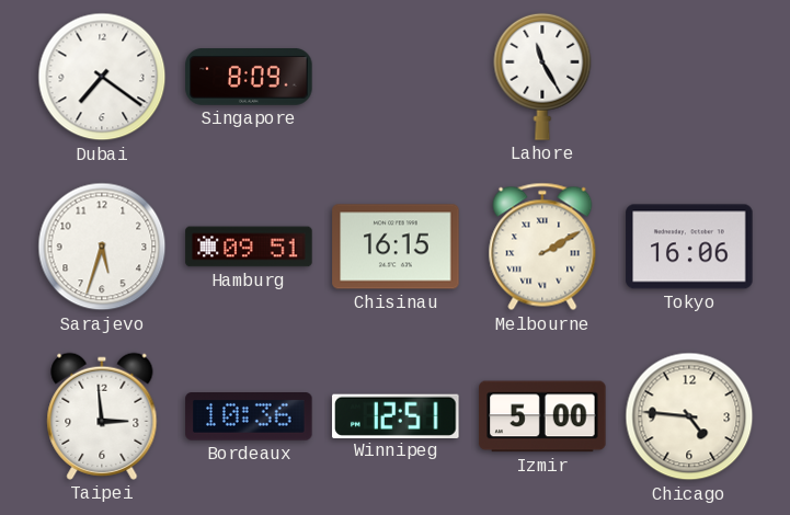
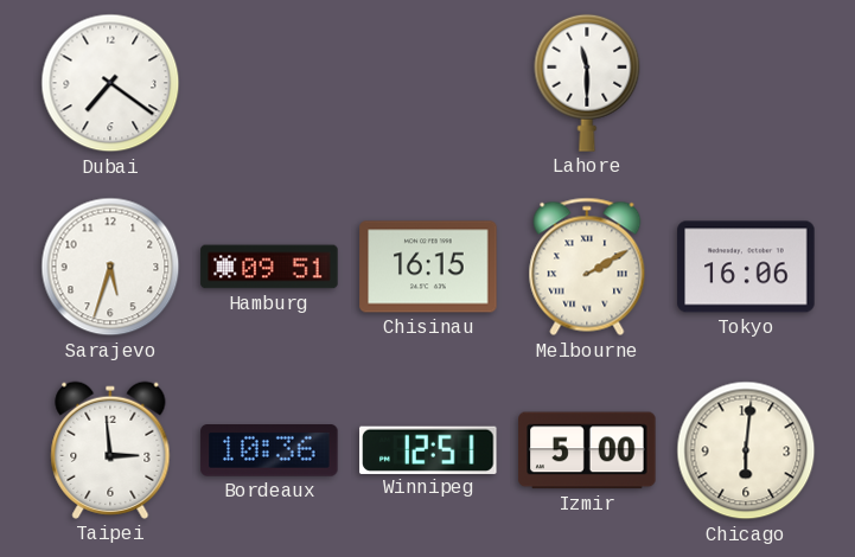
Singapore: 8:09 -> none (249, 78)
Lahore: 11:25 -> 11:30 (587, 83)
Chicago: 4:46 -> 6:01 (746, 450)
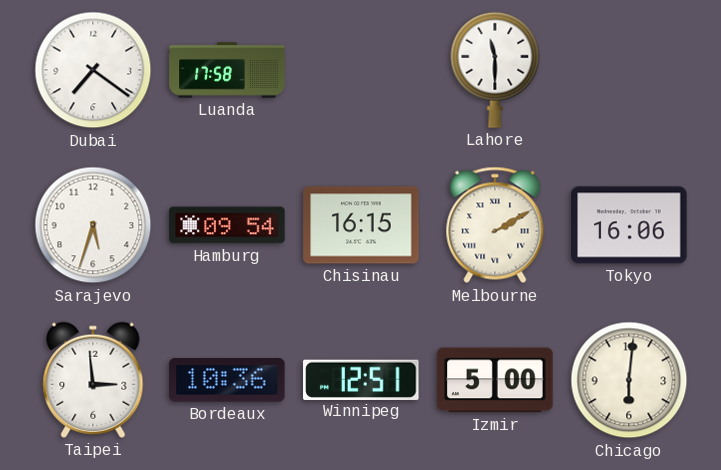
Luanda: none -> 17:58 (227, 70)
Hamburg: 09:51 -> 09:54 (227, 225)
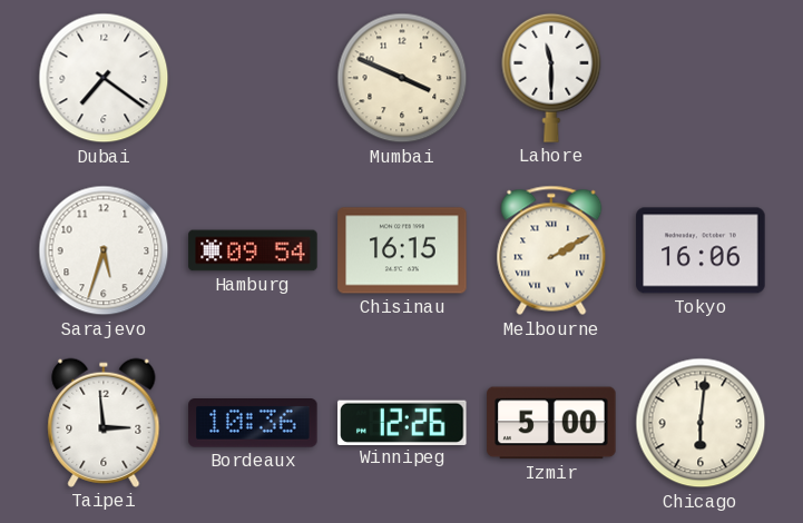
Luanda: 17:58 -> none (227, 70)
Mumbai: none -> 3:49 (402, 78)
Winnipeg: 12:51 -> 12:26 (402, 422)
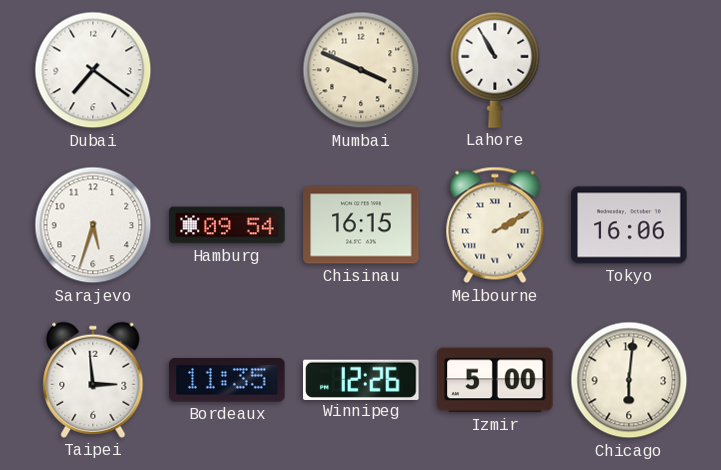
Lahore: 11:30 -> 10:55 (495, 70)
Bordeaux: 10:36 -> 11:35 (227, 381)
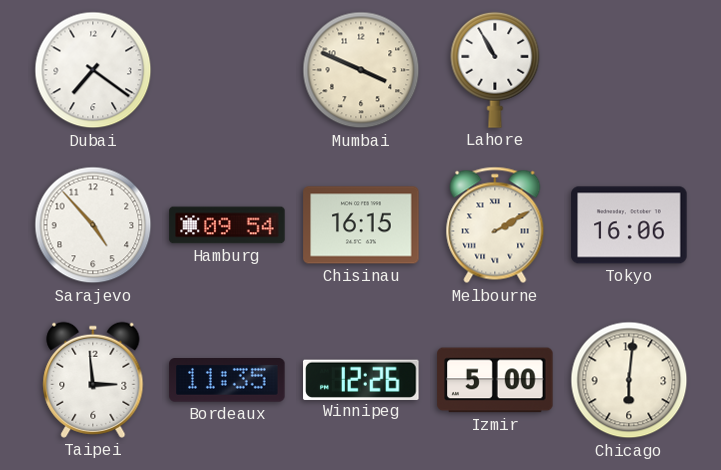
Sarajevo: 5:33 -> 4:53 (93, 225)
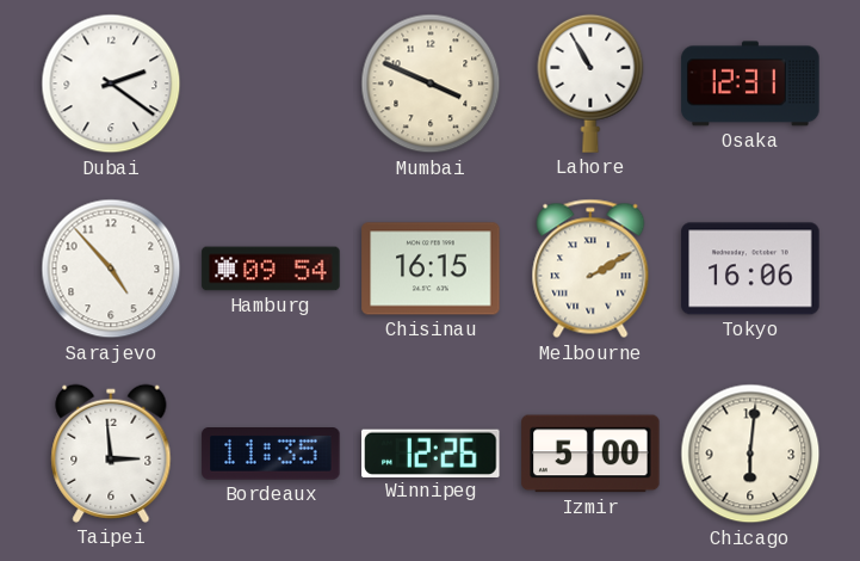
Dubai: 7:21 -> 2:21 (111, 84)
Osaka: none -> 12:31 (750, 84)
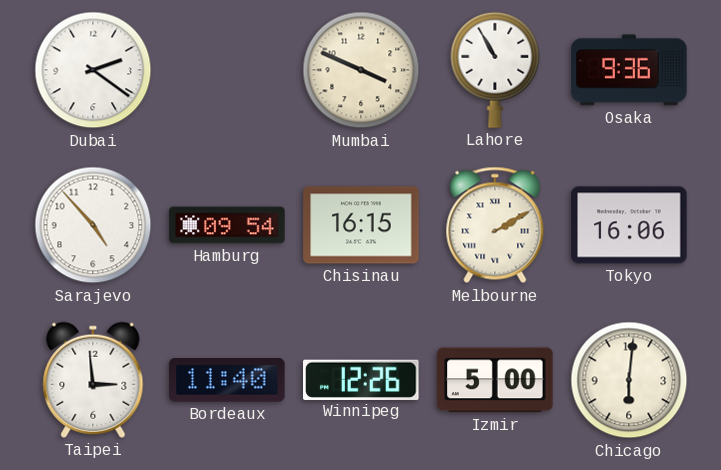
Osaka: 12:31 -> 9:36 (629, 70)
Bordeaux: 11:35 -> 11:40 (227, 381)
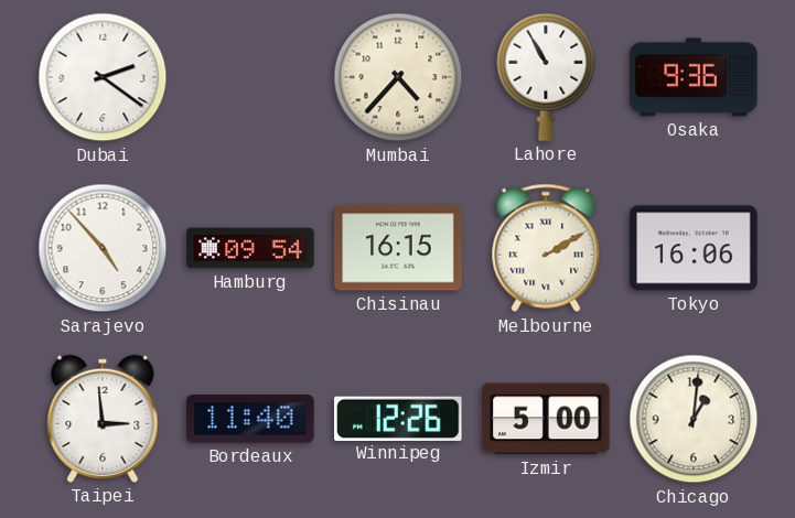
Mumbai: 3:49 -> 4:37 (398, 77)
Chicago: 6:01 -> 1:01 (694, 419)
